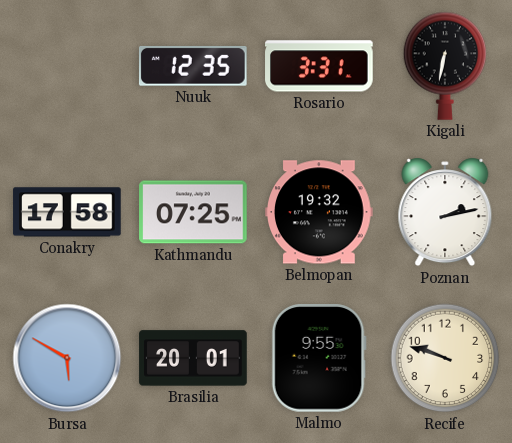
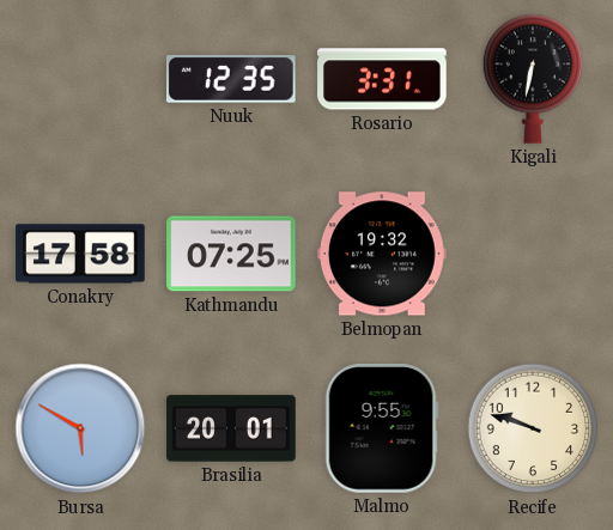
Poznan: 2:13 -> none (445, 212)
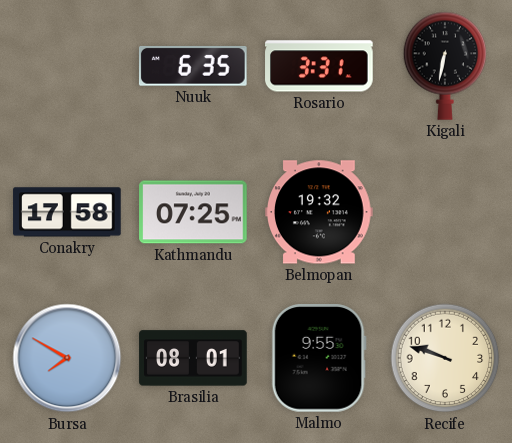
Nuuk: 12:35 -> 6:35 (193, 66)
Bursa: 5:50 -> 7:50 (67, 358)
Brasilia: 20:01 -> 08:01 (193, 358)
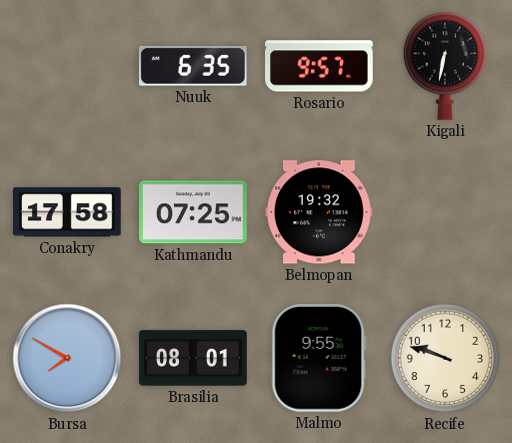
Rosario: 3:31 -> 9:57 (319, 66)
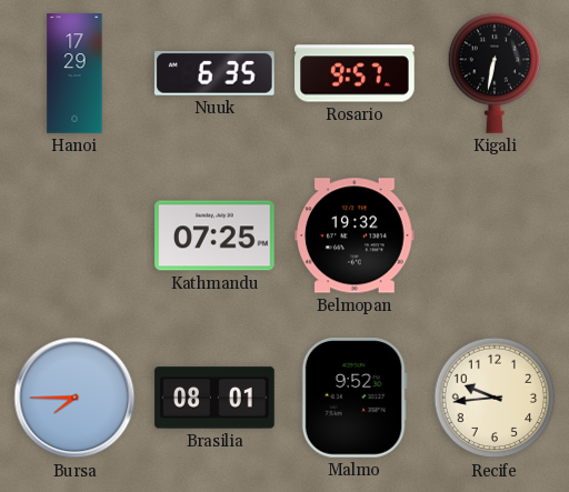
Hanoi: none -> 17:29 (74, 73)
Conakry: 17:58 -> none (67, 212)
Bursa: 7:50 -> 7:45 (74, 398)
Malmo: 9:55 -> 9:52 (355, 399)
Recife: 9:48 -> 9:44 (495, 398)
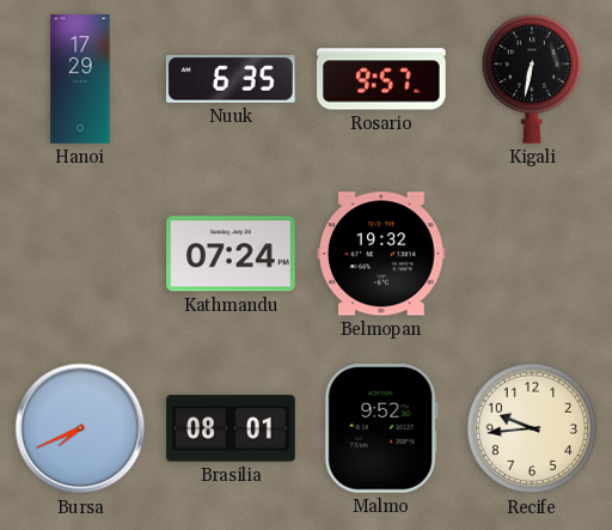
Kathmandu: 07:25 -> 07:24 (231, 254)
Bursa: 7:45 -> 7:41 (80, 428)
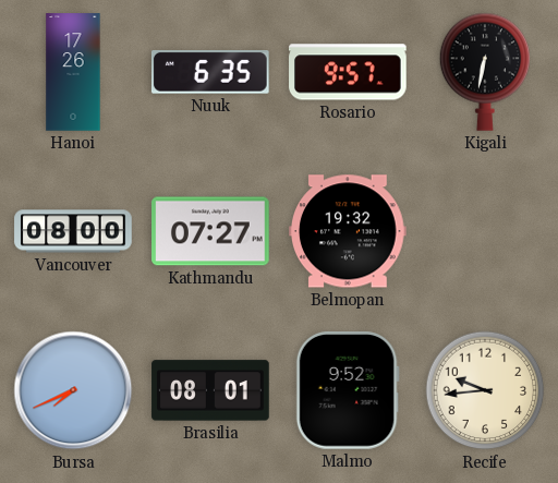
Hanoi: 17:29 -> 17:26 (73, 72)
Vancouver: none -> 08:00 (73, 231)
Kathmandu: 07:24 -> 07:27 (210, 231)
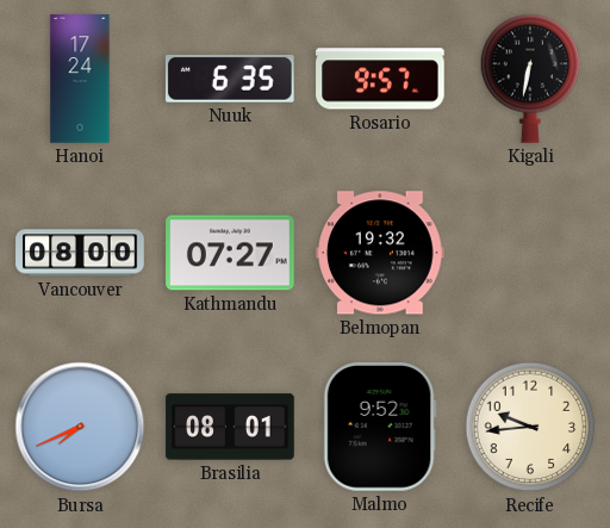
Hanoi: 17:26 -> 17:24 (80, 79)
